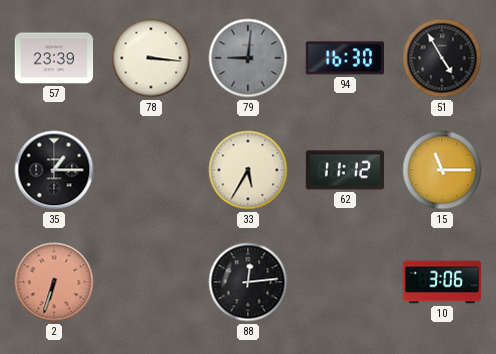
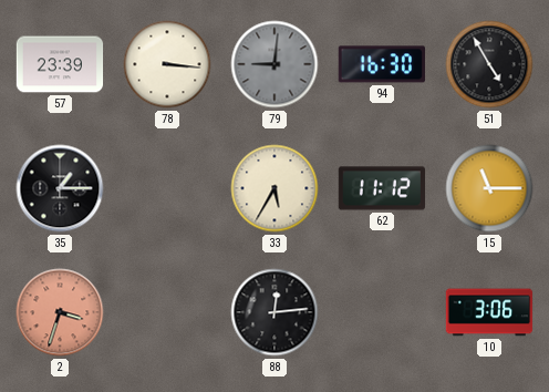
2: 6:33 -> 3:33 (60, 312)
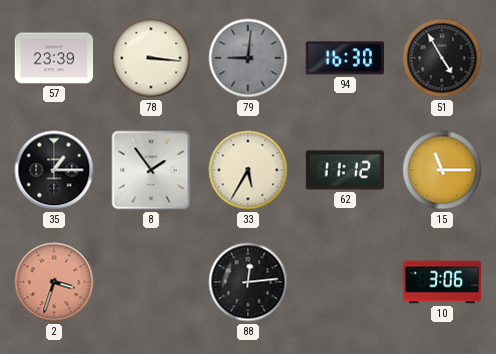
8: none -> 1:54 (151, 170)
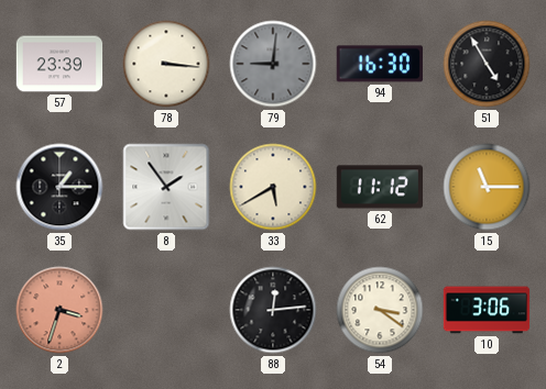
33: 5:35 -> 5:40 (273, 187)
54: none -> 3:21 (380, 310)
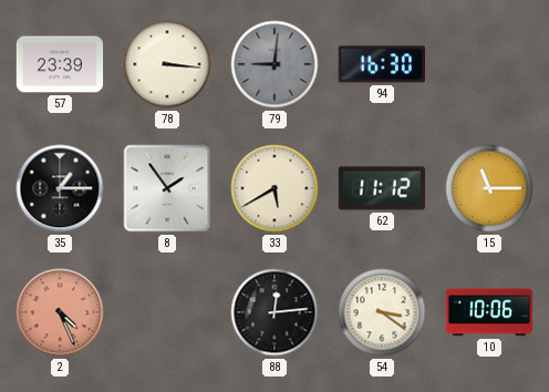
51: 4:55 -> none (487, 64)
2: 3:33 -> 4:26 (60, 312)
10: 3:06 -> 10:06 (489, 312)
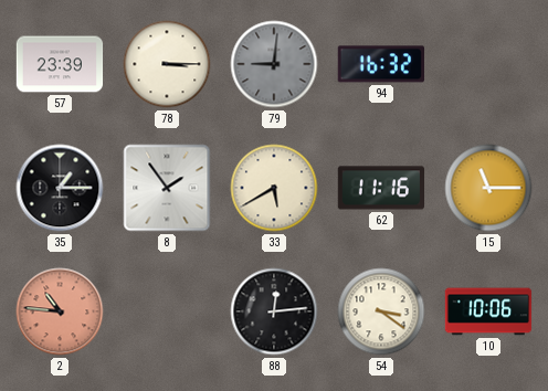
78: 3:16 -> 3:15 (167, 64)
94: 16:30 -> 16:32 (380, 64)
62: 11:12 -> 11:16 (381, 188)
2: 4:26 -> 10:46 (60, 311)
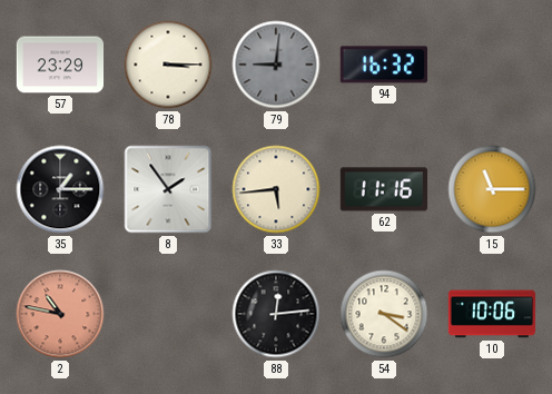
57: 23:39 -> 23:29 (60, 65)
33: 5:40 -> 5:44 (276, 189)
2: 10:46 -> 10:47 (60, 314)
